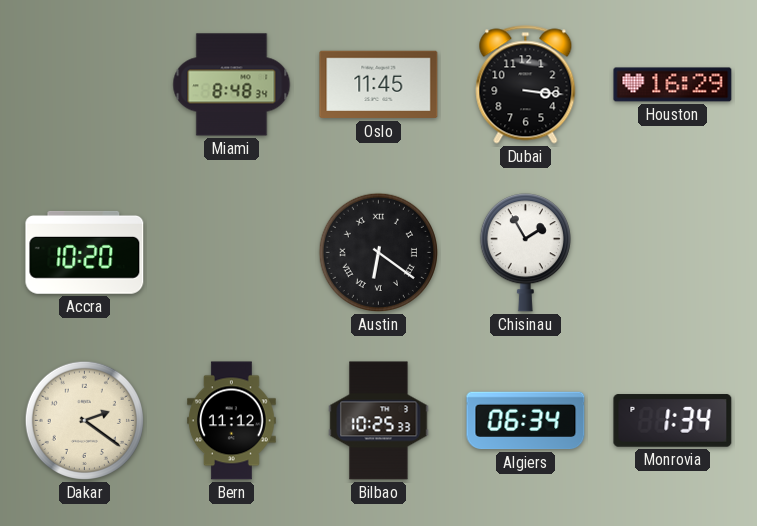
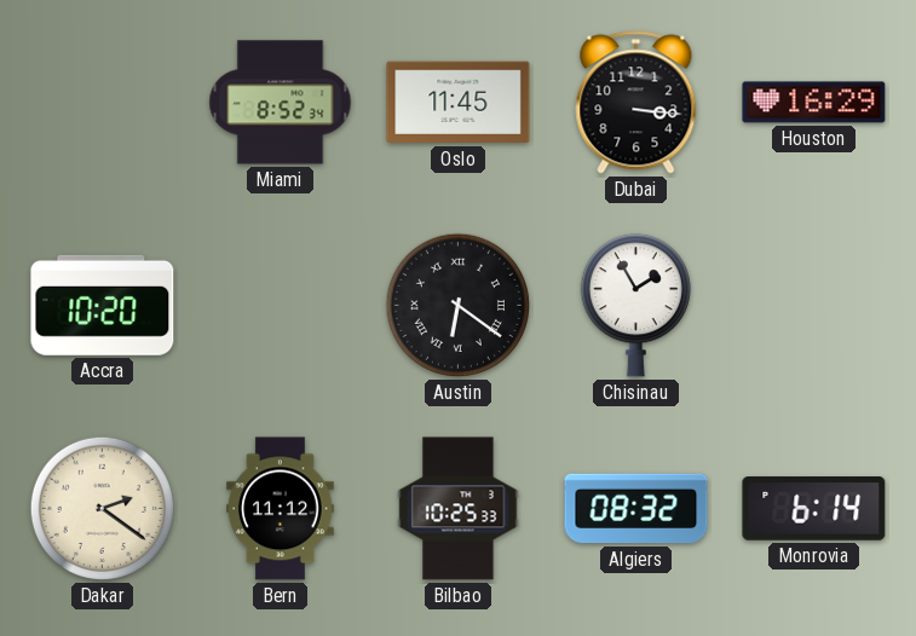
Miami: 8:48 -> 8:52 (281, 103)
Algiers: 06:34 -> 08:32 (636, 509)
Monrovia: 1:34 -> 6:14 (814, 509)
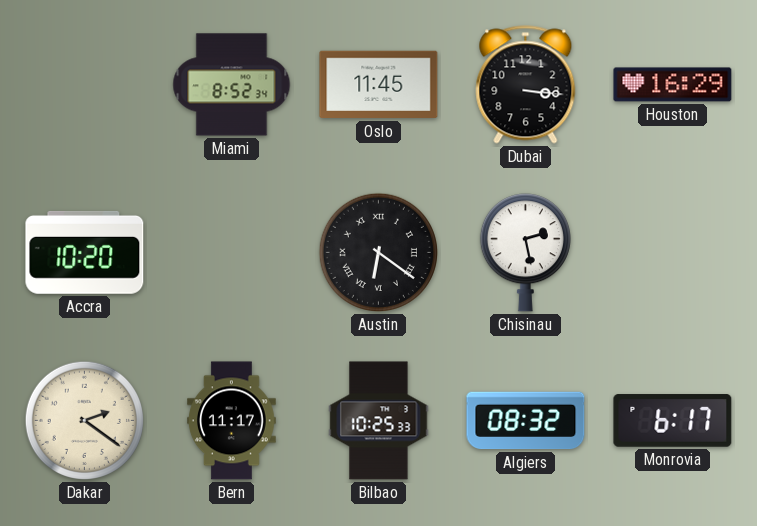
Chisinau: 1:55 -> 2:28 (525, 253)
Bern: 11:12 -> 11:17 (232, 421)
Monrovia: 6:14 -> 6:17 (673, 421)
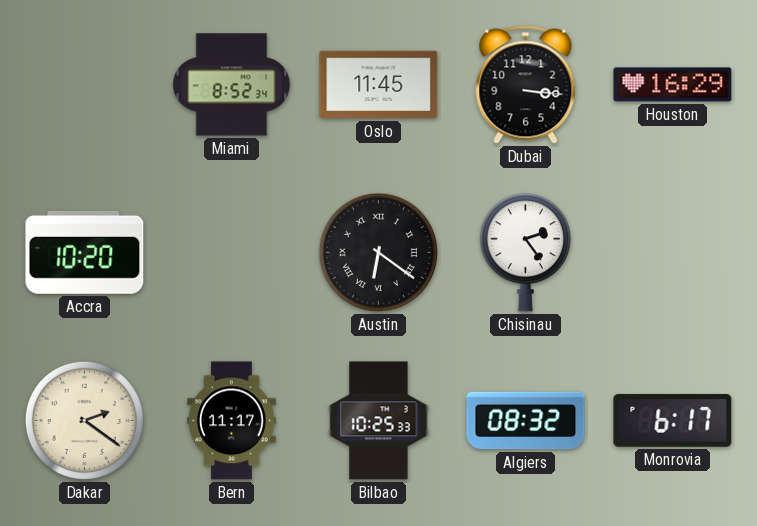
Chisinau: 2:28 -> 2:24 (525, 253)
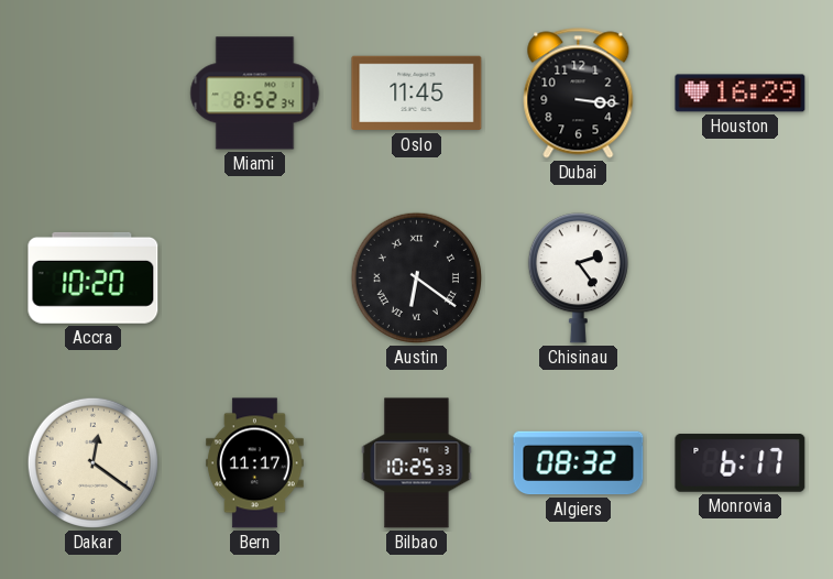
Dakar: 2:21 -> 12:21 (92, 462)
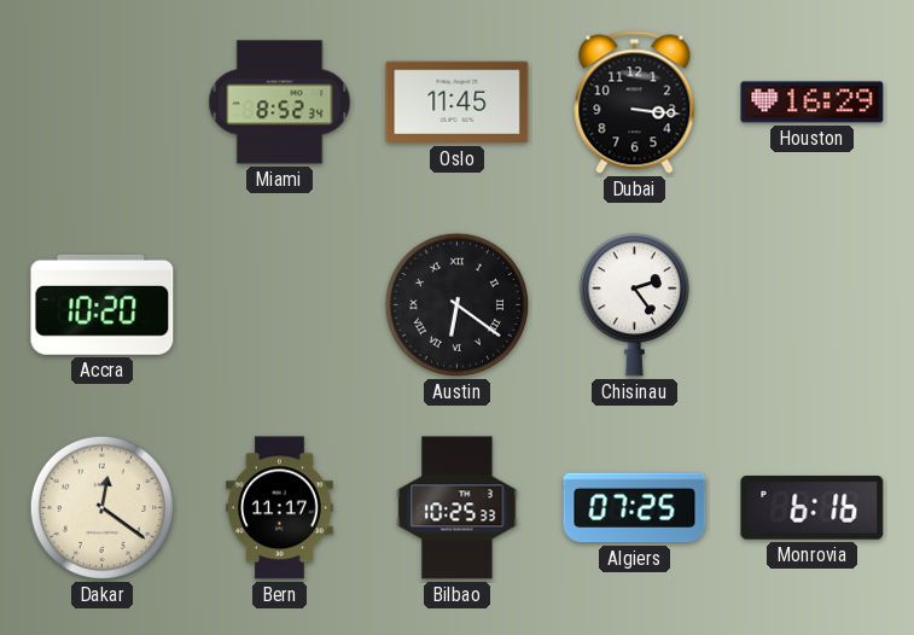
Algiers: 08:32 -> 07:25 (635, 508)
Monrovia: 6:17 -> 6:16 (813, 508)
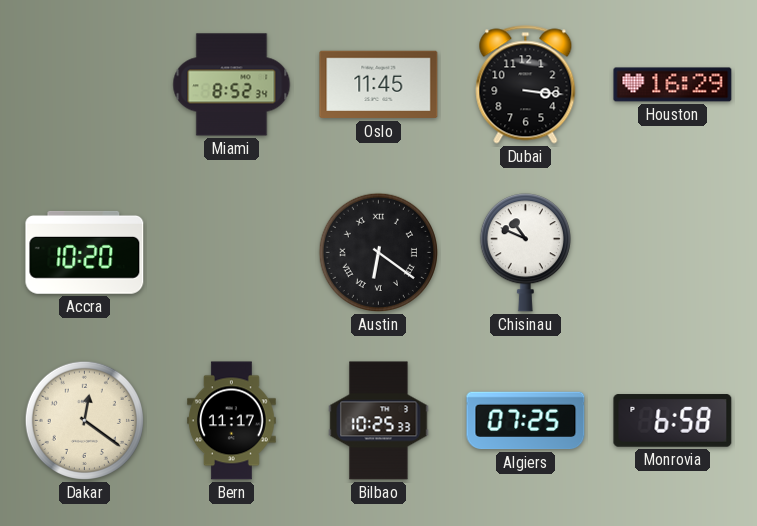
Chisinau: 2:24 -> 10:49 (525, 253)
Monrovia: 6:16 -> 6:58 (673, 421)
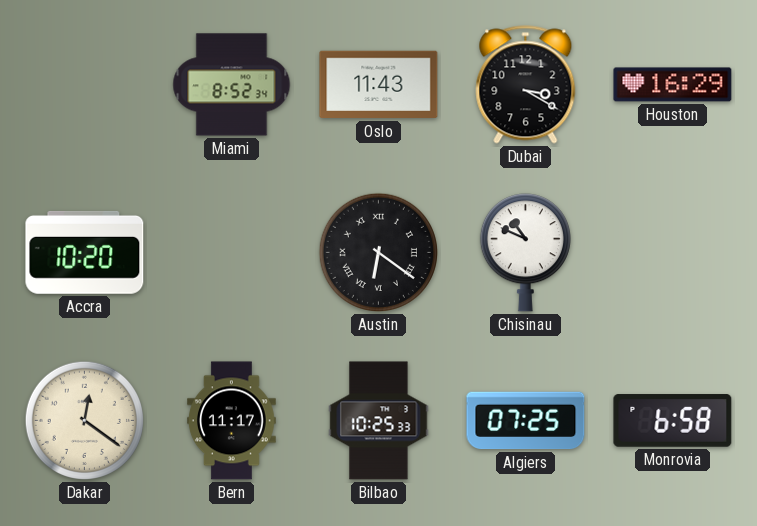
Oslo: 11:45 -> 11:43 (379, 85)
Dubai: 3:16 -> 3:20 (526, 85)
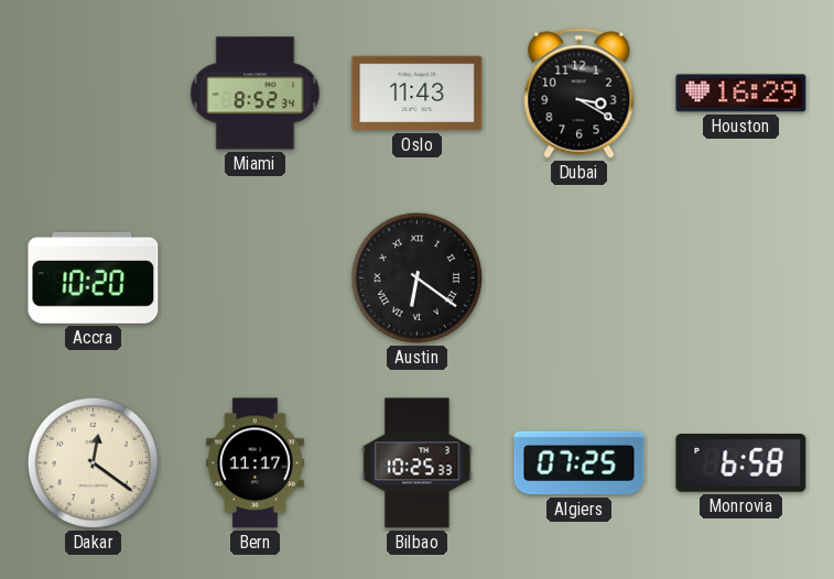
Chisinau: 10:49 -> none (525, 253)
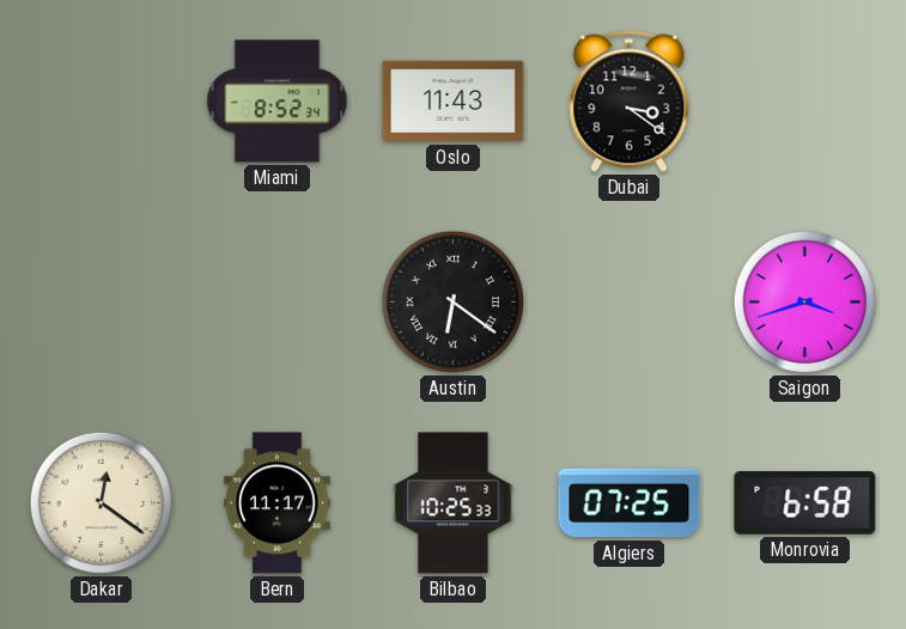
Dubai: 3:20 -> 3:21 (630, 102)
Houston: 16:29 -> none (741, 94)
Accra: 10:20 -> none (94, 277)
Saigon: none -> 3:42 (804, 301)
